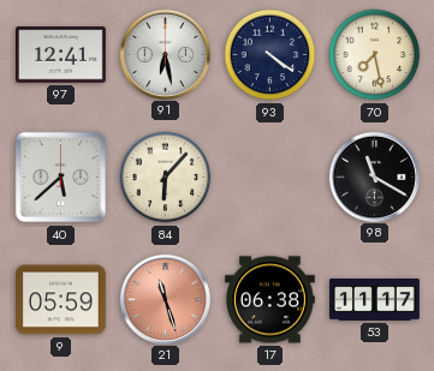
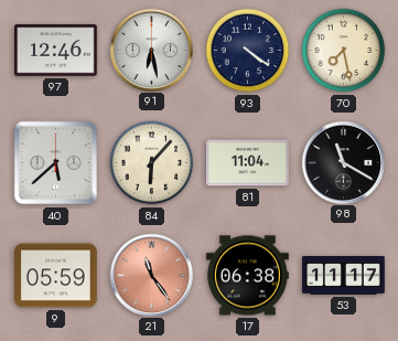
97: 12:41 -> 12:46 (56, 51)
81: none -> 11:04 (248, 163)
21: 11:27 -> 11:24 (151, 275)
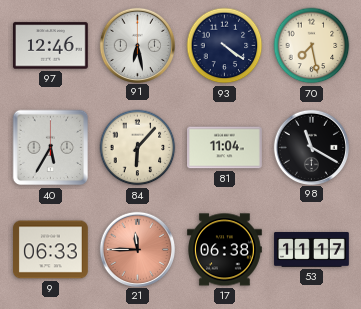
40: 5:38 -> 5:35 (51, 148)
9: 05:59 -> 06:33 (51, 250)
21: 11:24 -> 11:45 (137, 249)
